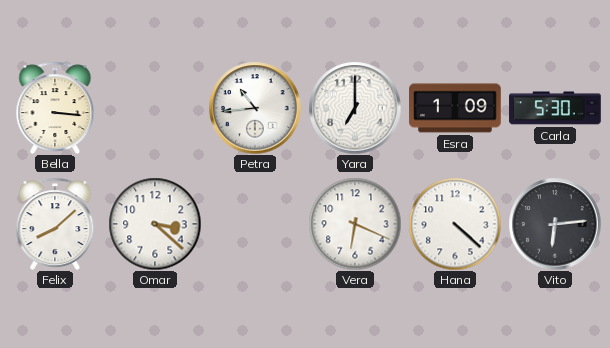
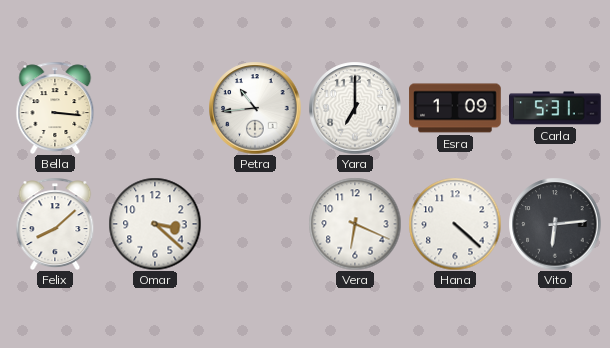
Carla: 5:30 -> 5:31 (555, 108)
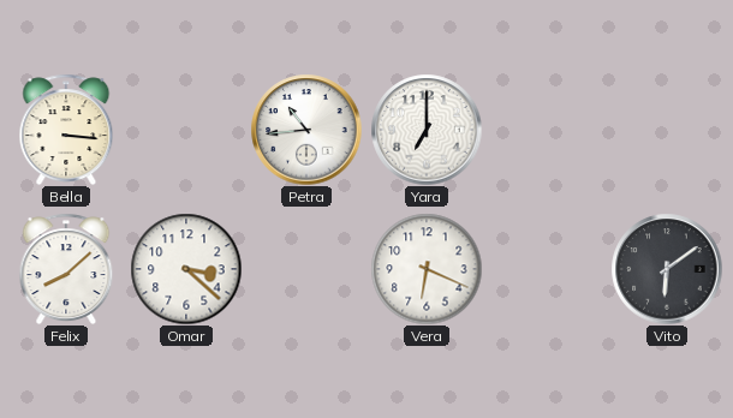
Esra: 1:09 -> none (455, 108)
Carla: 5:31 -> none (555, 108)
Hana: 4:22 -> none (455, 224)
Vito: 6:14 -> 6:09 (667, 269)
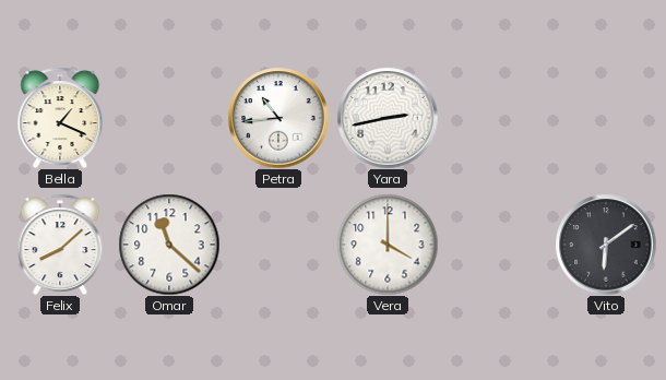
Bella: 3:16 -> 1:19 (60, 118)
Yara: 7:00 -> 2:43 (388, 118)
Omar: 3:22 -> 11:22 (169, 245)
Vera: 6:19 -> 4:00 (388, 245)
